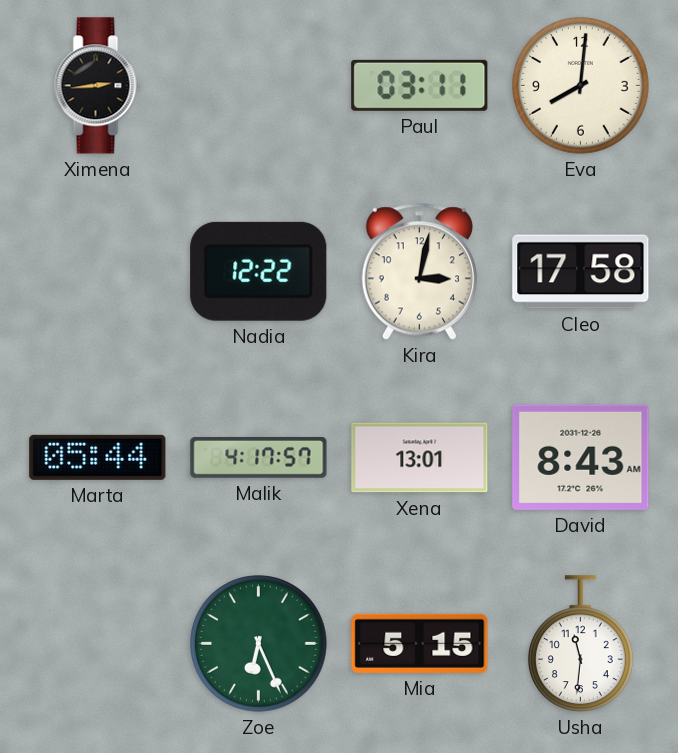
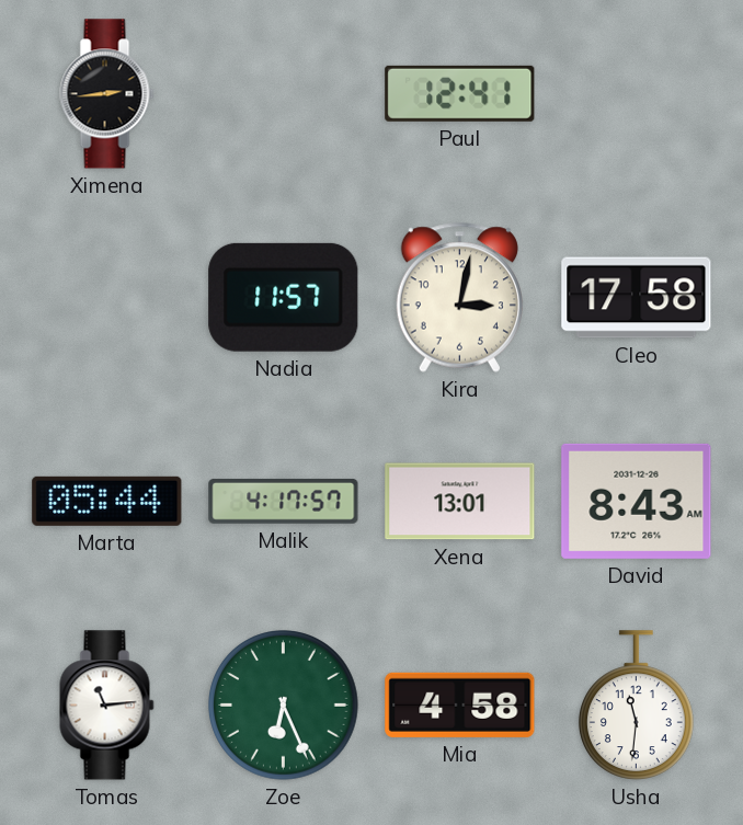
Paul: 03:11 -> 12:41 (460, 93)
Eva: 8:01 -> none (581, 86)
Nadia: 12:22 -> 11:57 (284, 297)
Tomas: none -> 11:14 (107, 706)
Mia: 5:15 -> 4:58 (460, 704)
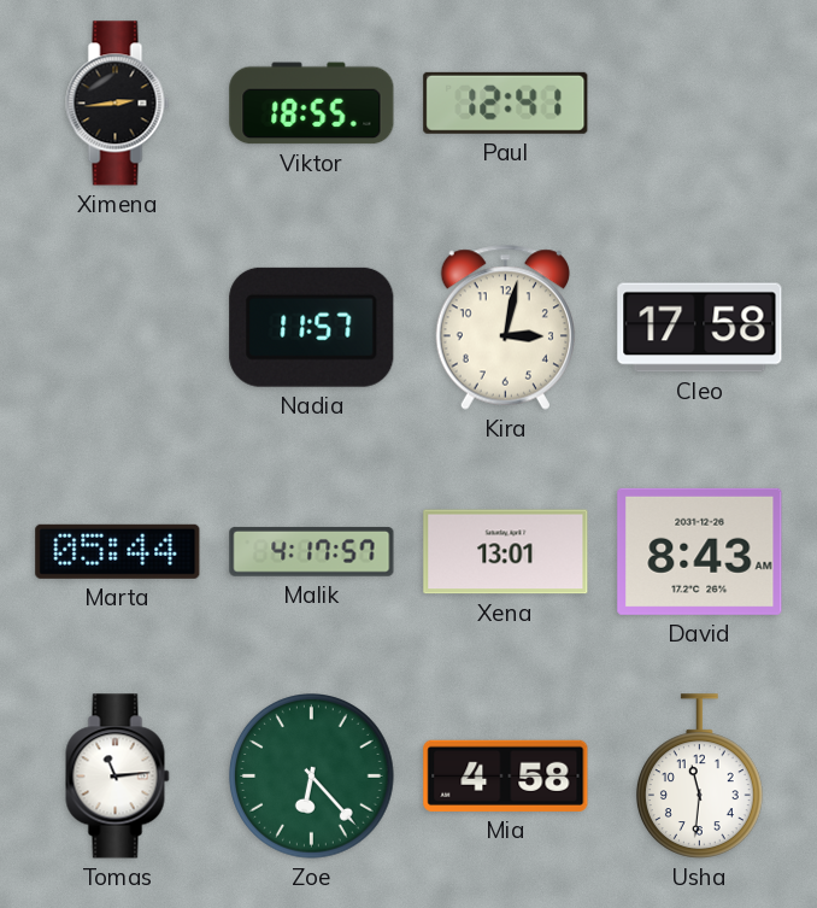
Viktor: none -> 18:55 (312, 104)
Zoe: 6:26 -> 6:23 (312, 777)
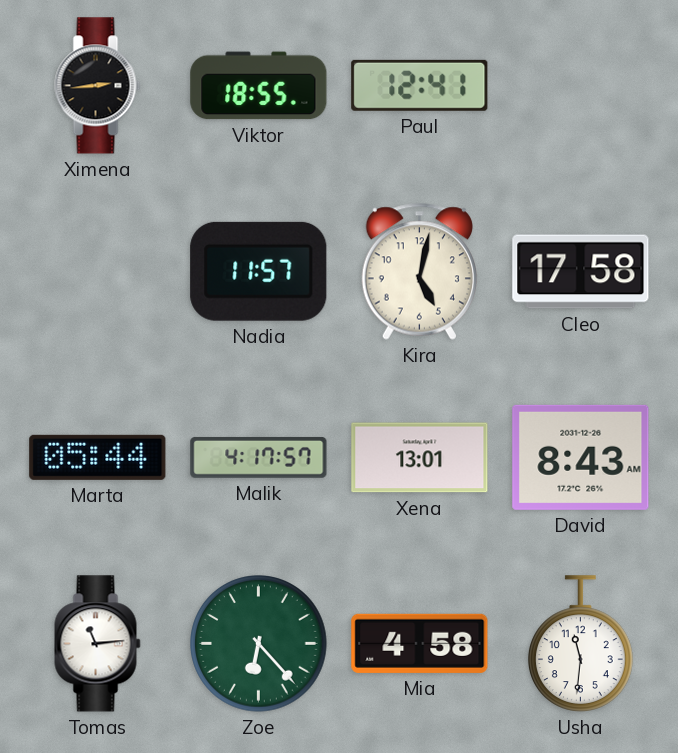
Kira: 3:02 -> 5:02 (419, 271)
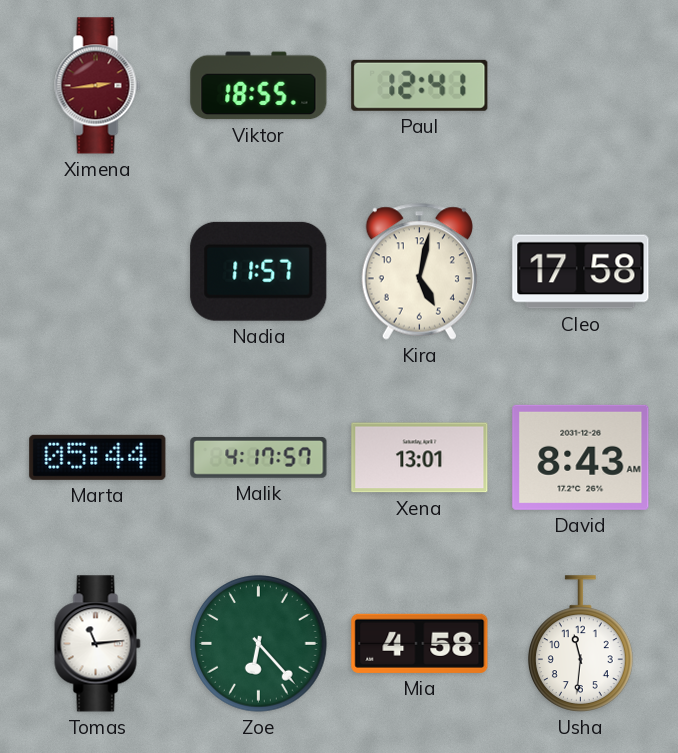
Ximena dial: black -> burgundy (98, 86)
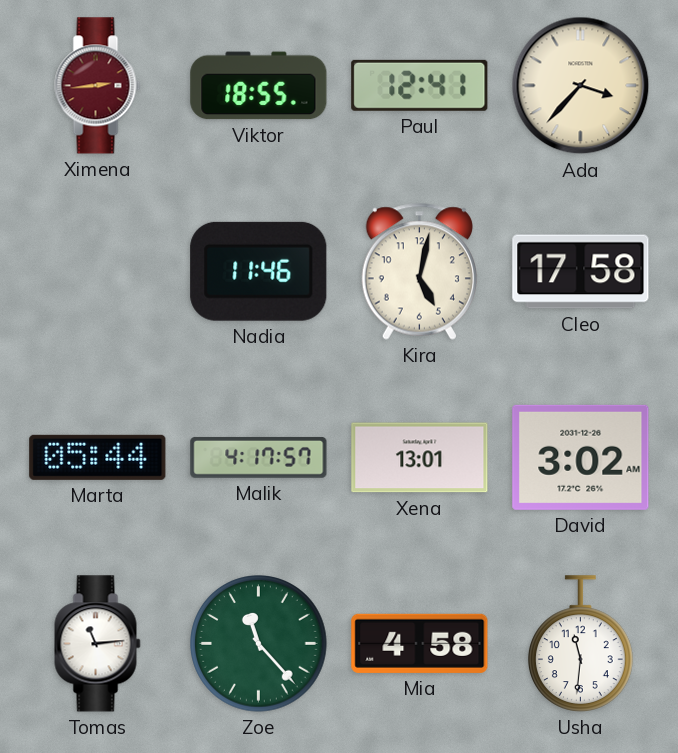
Ada: none -> 3:37 (581, 86)
Nadia: 11:57 -> 11:46 (259, 271)
David: 8:43 -> 3:02 (581, 457)
Zoe: 6:23 -> 11:23 (259, 644)
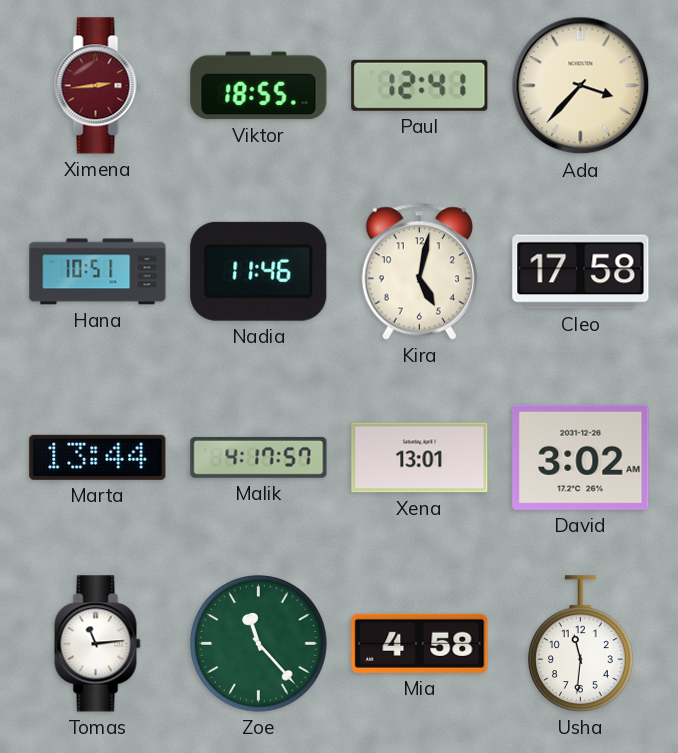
Hana: none -> 10:51 (98, 272)
Marta: 05:44 -> 13:44 (98, 457)
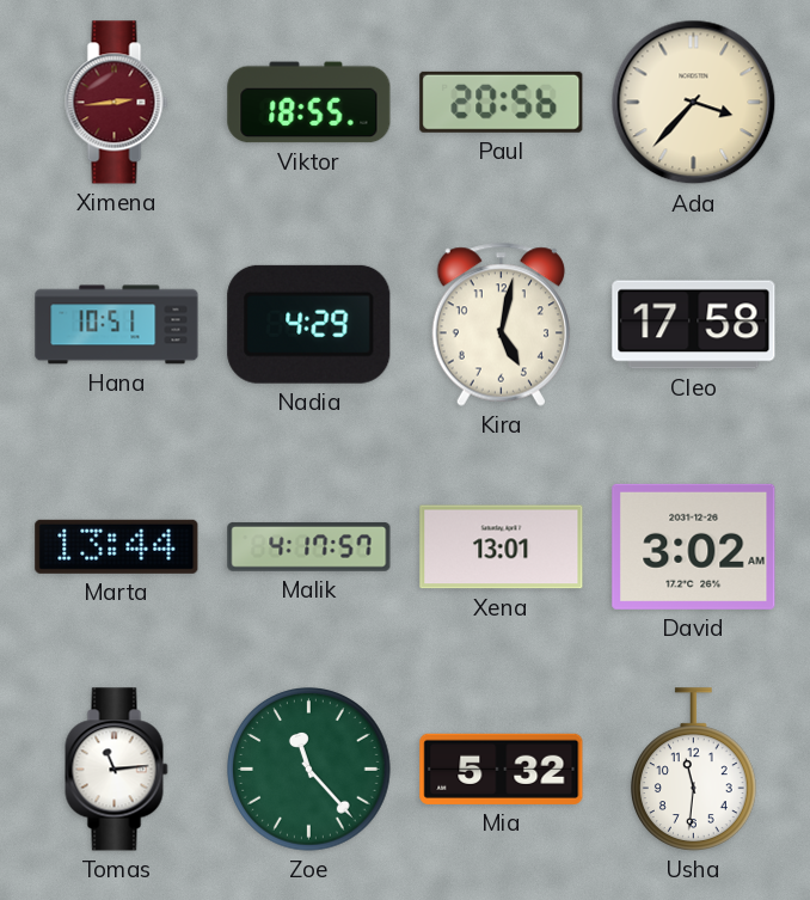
Paul: 12:41 -> 20:56 (502, 102)
Nadia: 11:46 -> 4:29 (309, 324)
Mia: 4:58 -> 5:32 (502, 769)
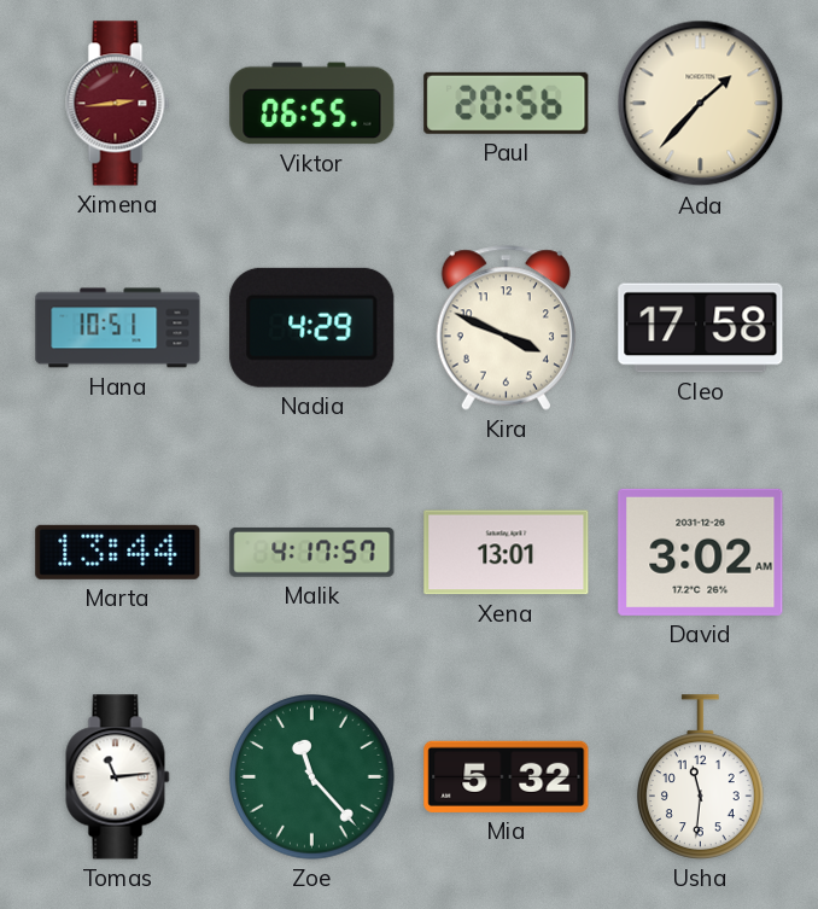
Viktor: 18:55 -> 06:55 (312, 104)
Ada: 3:37 -> 1:37 (701, 104)
Kira: 5:02 -> 3:49 (506, 327)
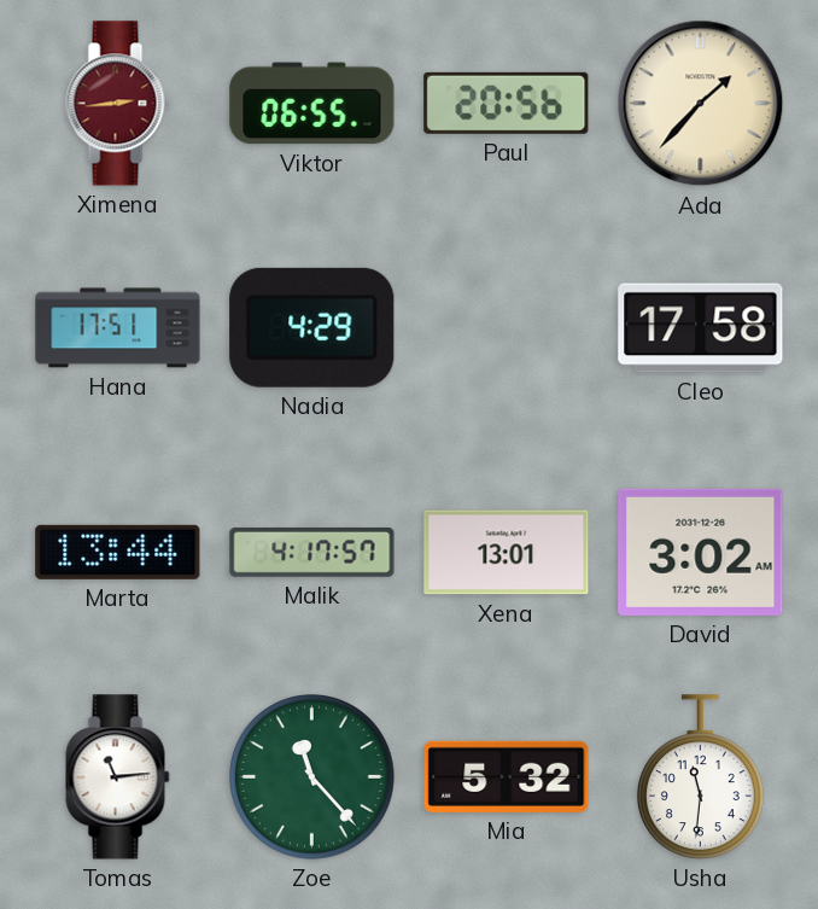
Hana: 10:51 -> 17:51 (118, 328)
Kira: 3:49 -> none (506, 327)
